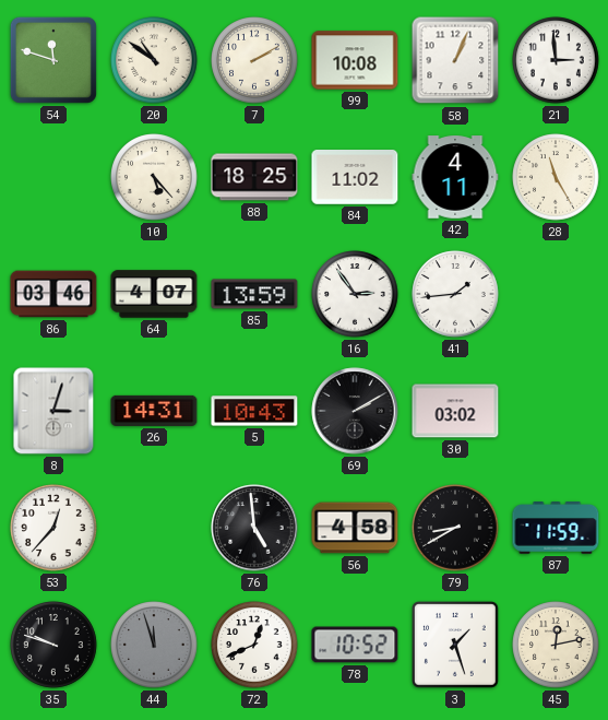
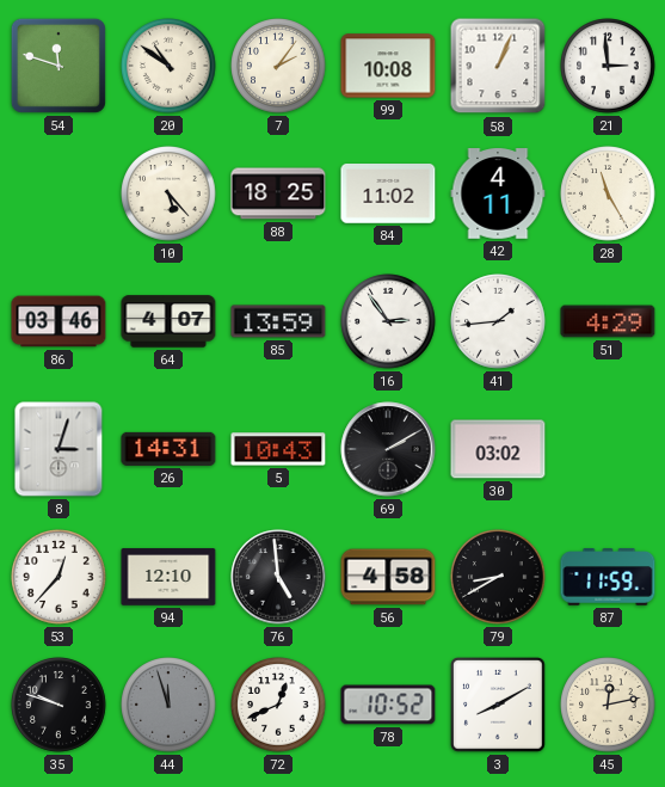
7: 2:10 -> 2:06 (278, 66)
51: none -> 4:29 (608, 321)
94: none -> 12:10 (168, 577)
3: 1:27 -> 8:10 (498, 705)
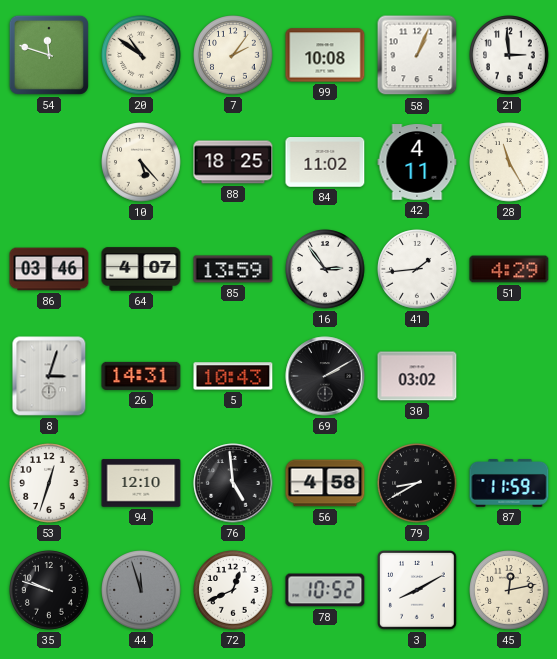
53: 12:37 -> 12:33 (49, 483)
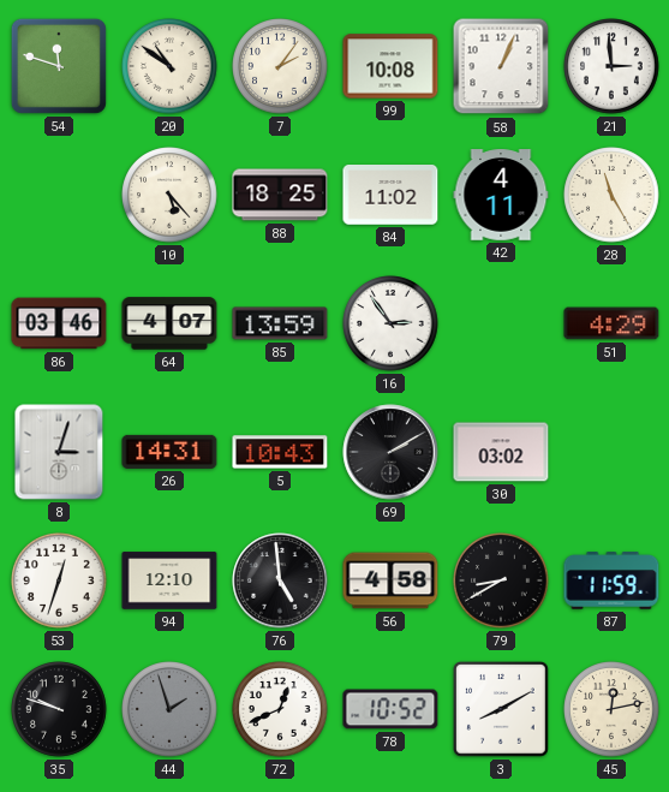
41: 1:44 -> none (417, 269)
44: 11:57 -> 1:57 (169, 709)
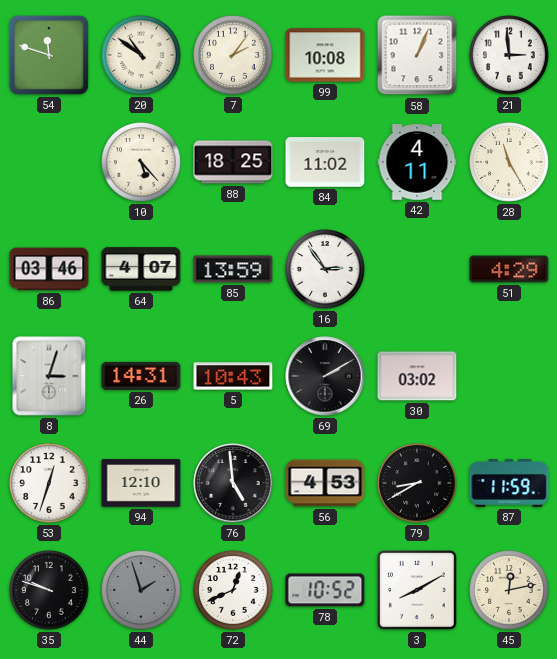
56: 4:58 -> 4:53 (325, 483)
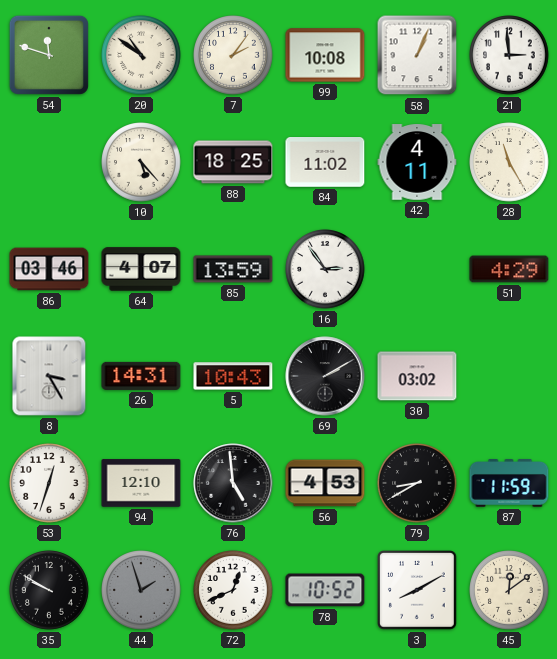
8: 3:03 -> 3:25 (49, 376)
35: 9:48 -> 9:50 (49, 590)
45: 12:13 -> 12:09 (509, 590)
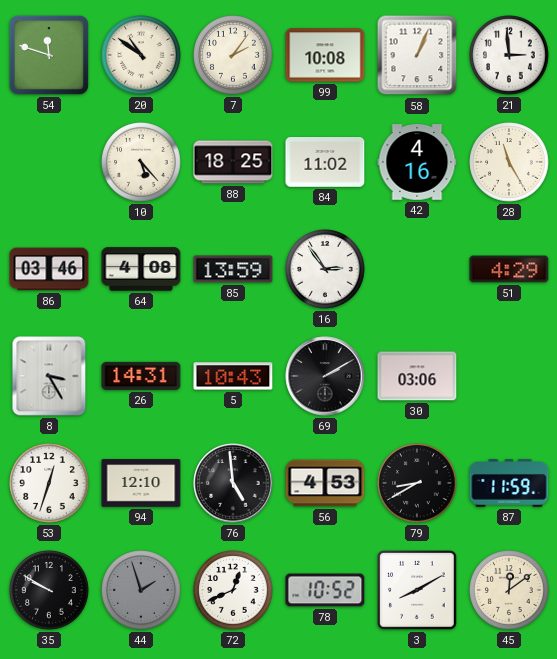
42: 4:11 -> 4:16 (417, 162)
64: 4:07 -> 4:08 (141, 269)
30: 03:02 -> 03:06 (417, 376)
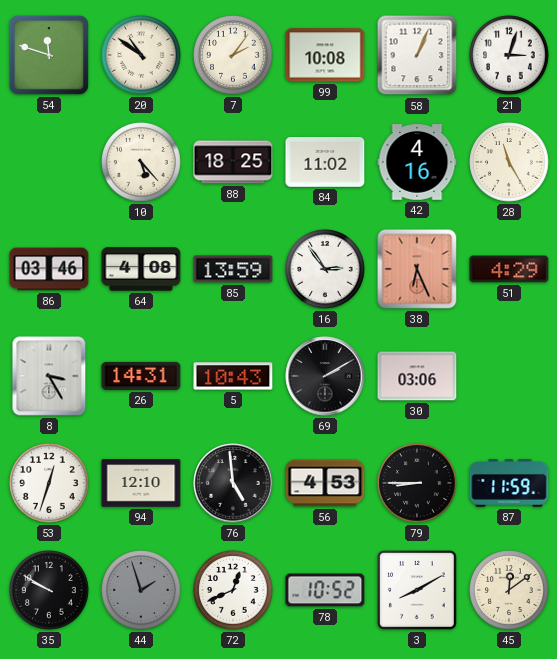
21: 2:59 -> 3:03 (509, 55)
38: none -> 6:26 (417, 269)
79: 8:40 -> 8:45 (417, 483)
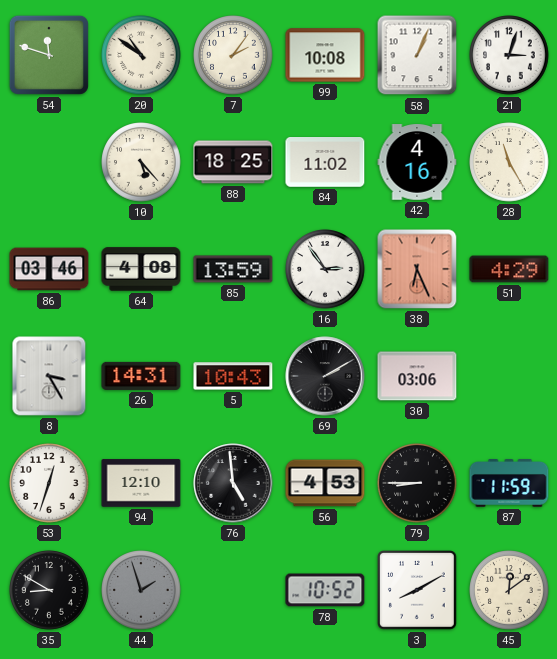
35: 9:50 -> 8:50 (49, 590)
72: 12:41 -> none (233, 590)
